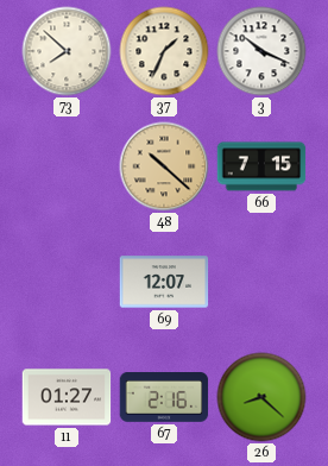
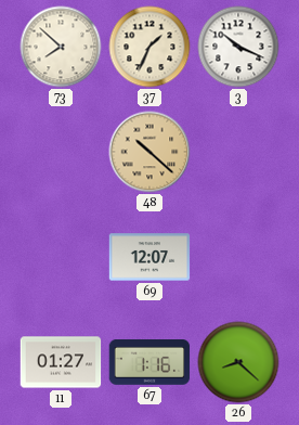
66: 7:15 -> none (261, 166)
67: 2:16 -> 1:16 (149, 363)
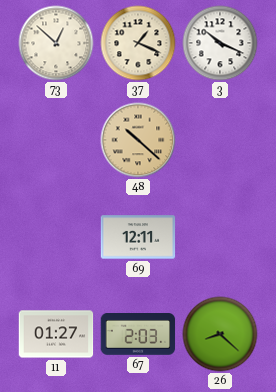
73: 7:52 -> 12:52 (56, 43)
37: 1:34 -> 1:19 (138, 43)
69: 12:07 -> 12:11 (138, 237)
67: 1:16 -> 2:03 (138, 335)
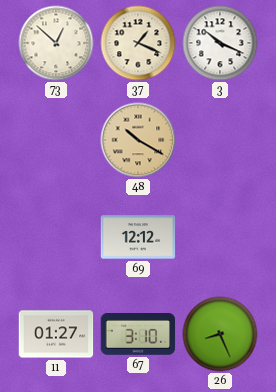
48: 10:22 -> 10:20 (138, 140)
69: 12:11 -> 12:12 (138, 237)
67: 2:03 -> 3:10 (138, 335)
26: 8:22 -> 8:26 (220, 334)
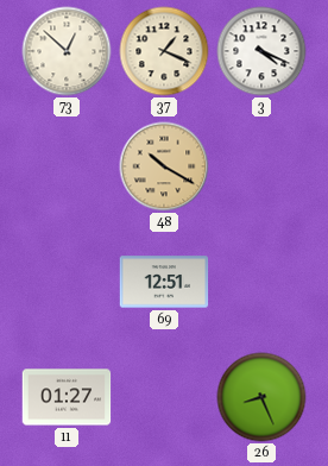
3: 10:19 -> 4:19 (261, 51)
69: 12:12 -> 12:51 (164, 282)
67: 3:10 -> none (138, 335)
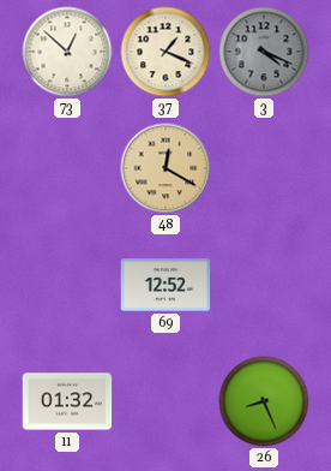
3 dial: white -> grey (264, 52)
48: 10:20 -> 12:20 (165, 168)
69: 12:51 -> 12:52 (165, 285)
11: 01:27 -> 01:32 (67, 401)
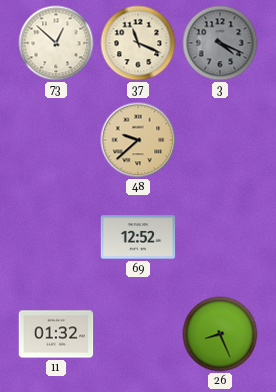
37: 1:19 -> 11:19 (138, 43)
48: 12:20 -> 9:38 (138, 140)
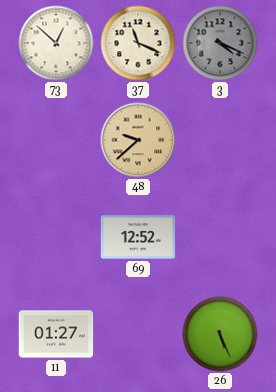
11: 01:32 -> 01:27 (56, 334)
26: 8:26 -> 5:26 (220, 334)
